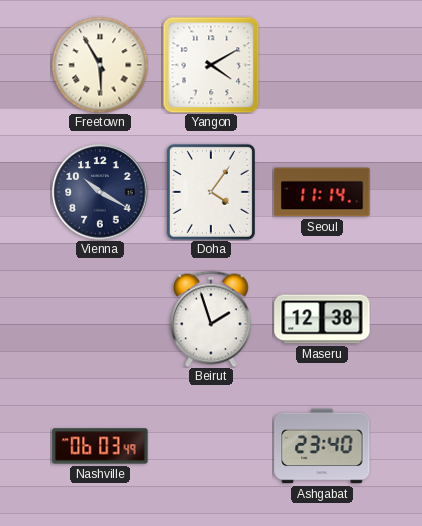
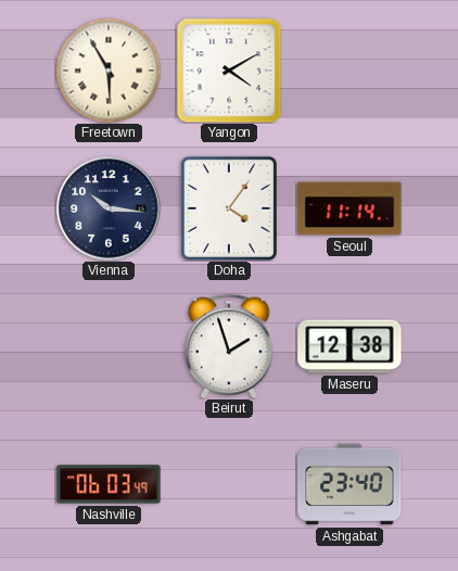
Vienna: 10:20 -> 10:16 (109, 208)
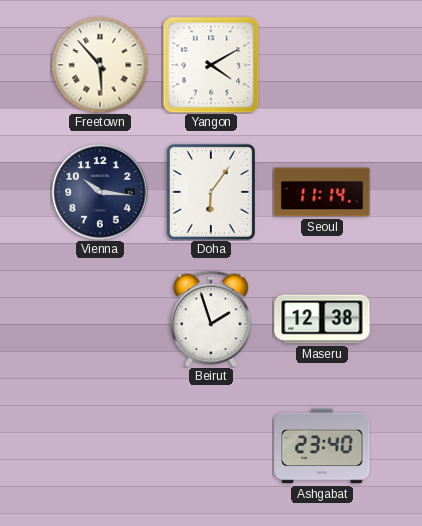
Freetown: 5:55 -> 5:53 (100, 65)
Doha: 4:06 -> 6:06 (211, 192)
Nashville: 06:03 -> none (109, 484)
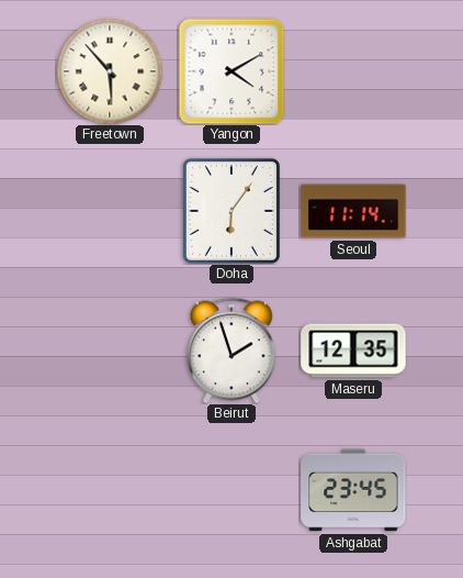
Vienna: 10:16 -> none (100, 192)
Maseru: 12:38 -> 12:35 (353, 351)
Ashgabat: 23:40 -> 23:45 (353, 490)
